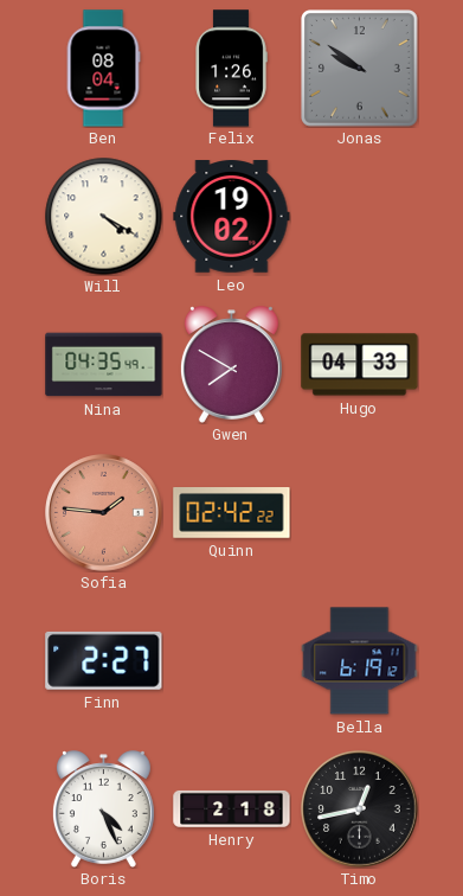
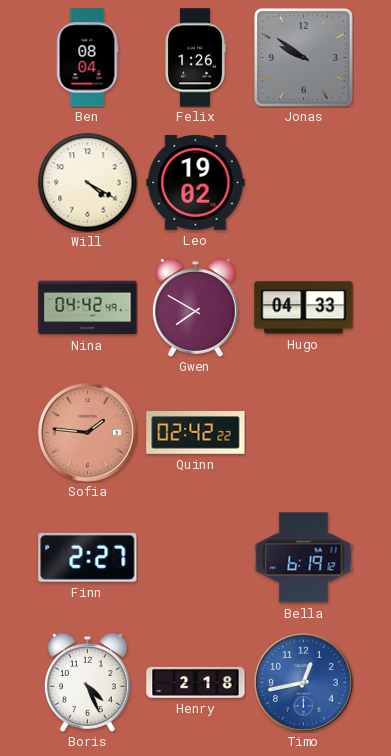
Nina: 04:35 -> 04:42 (88, 308)
Timo dial: black -> blue (304, 683)
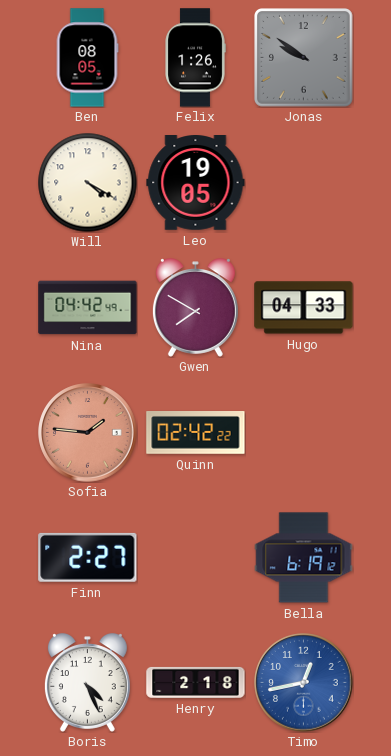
Ben: 08:04 -> 08:05 (87, 58)
Leo: 19:02 -> 19:05 (196, 183)
